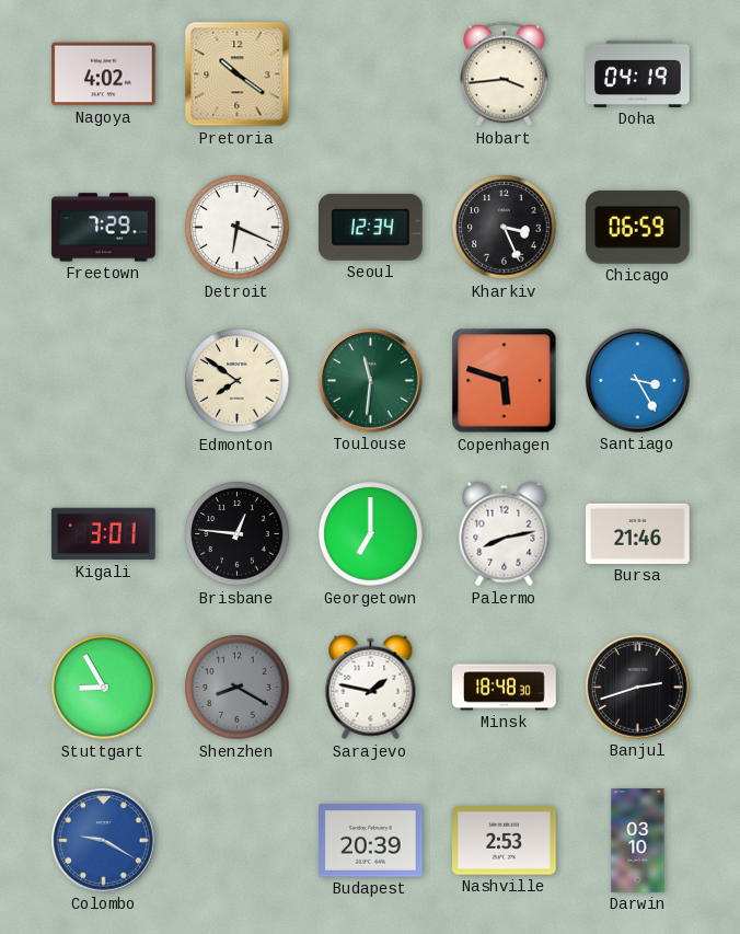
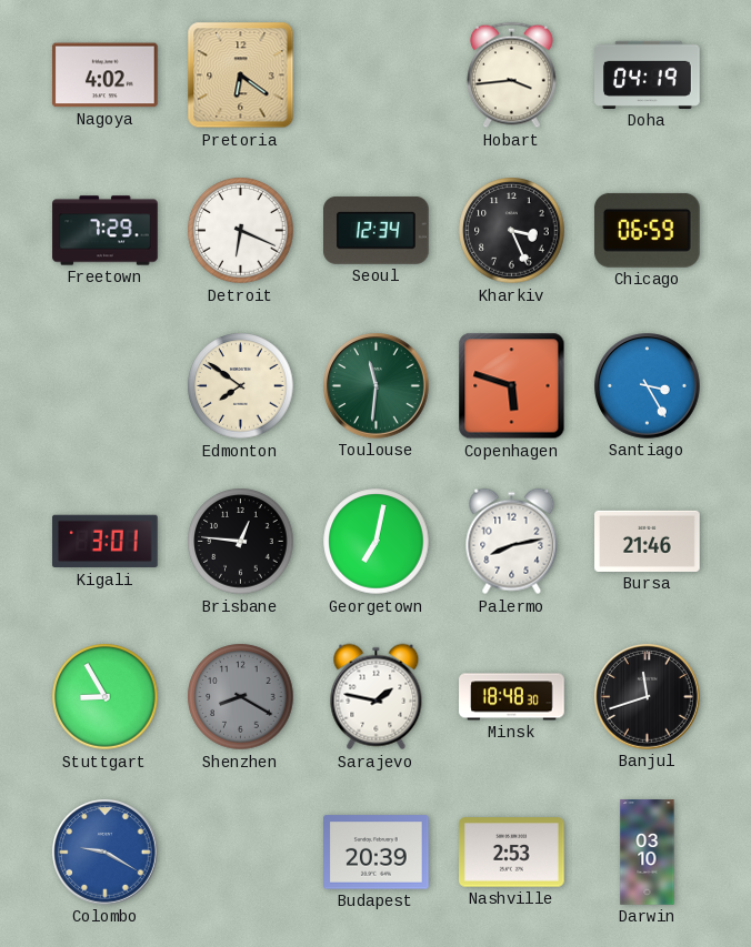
Pretoria: 10:21 -> 6:21 (241, 75)
Georgetown: 7:00 -> 7:02 (377, 542)
Banjul: 2:42 -> 11:42 (648, 697)
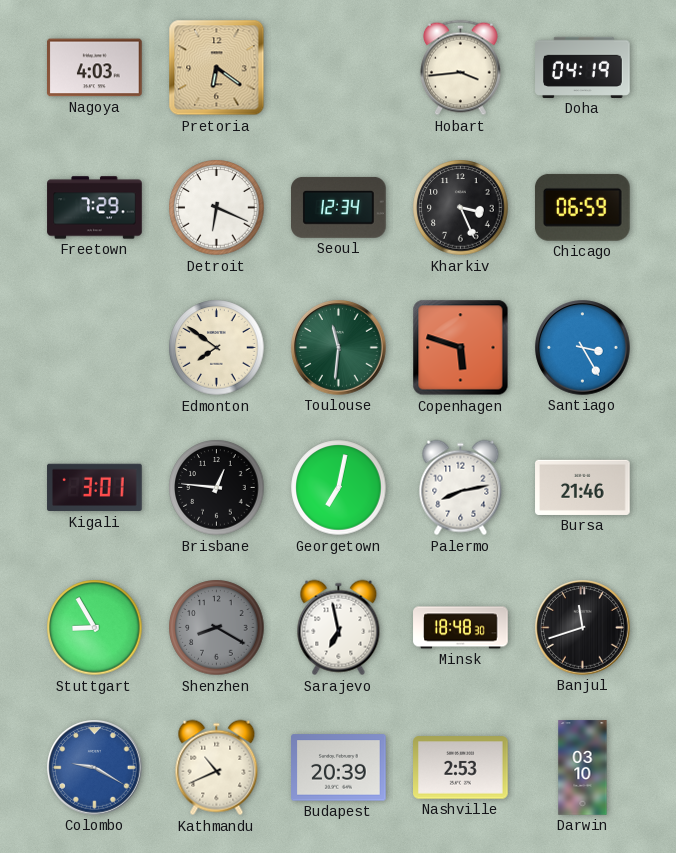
Nagoya: 4:02 -> 4:03 (95, 68)
Sarajevo: 1:47 -> 6:58 (339, 628)
Kathmandu: none -> 10:41 (217, 768)
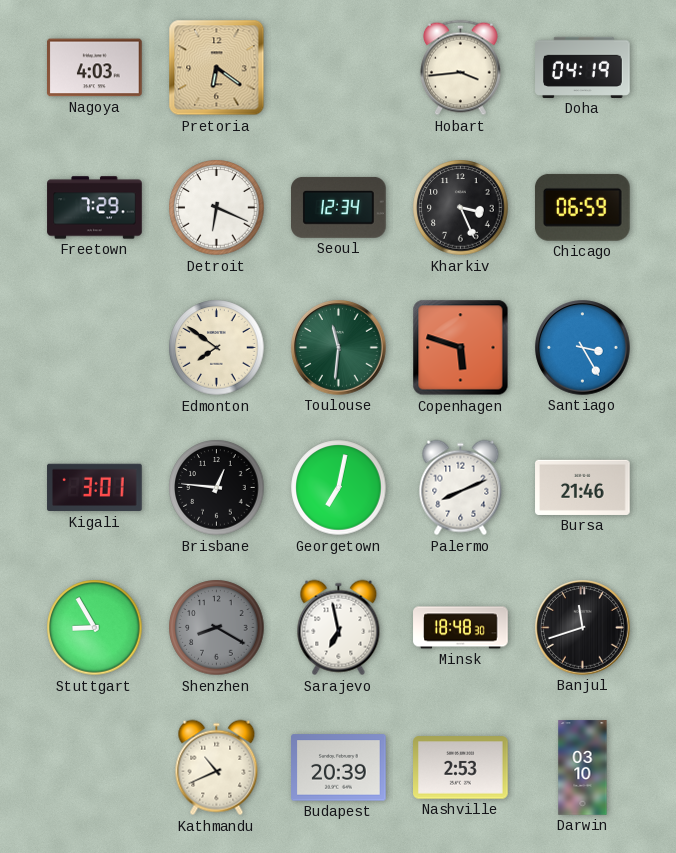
Palermo: 8:13 -> 8:11 (461, 488)
Colombo: 9:20 -> none (95, 768)
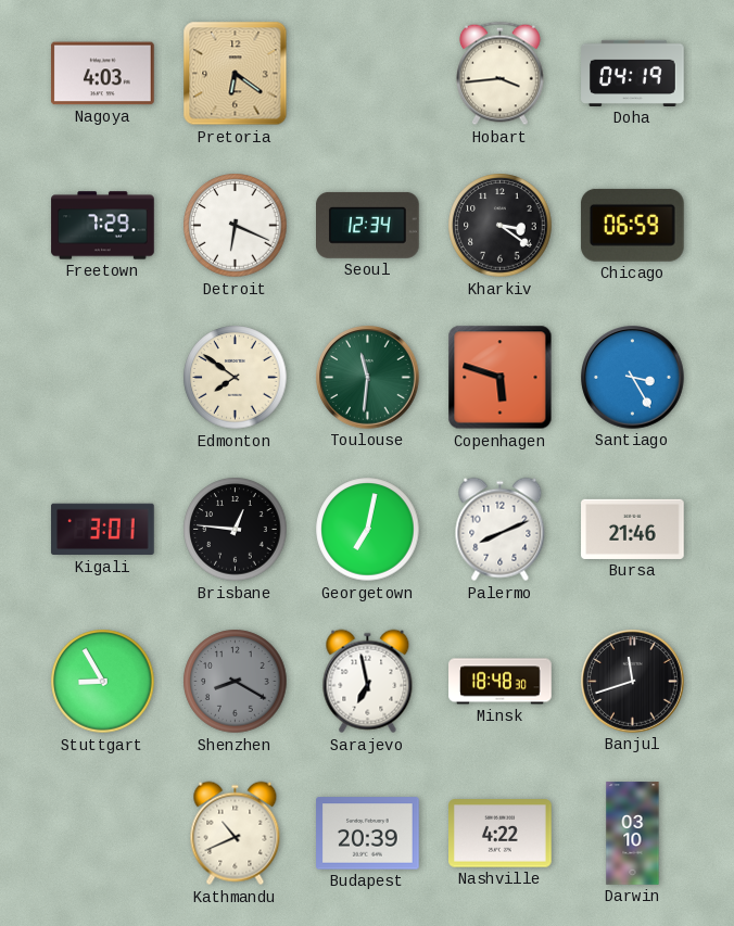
Kharkiv: 3:26 -> 3:21 (501, 226)
Nashville: 2:53 -> 4:22 (501, 834)
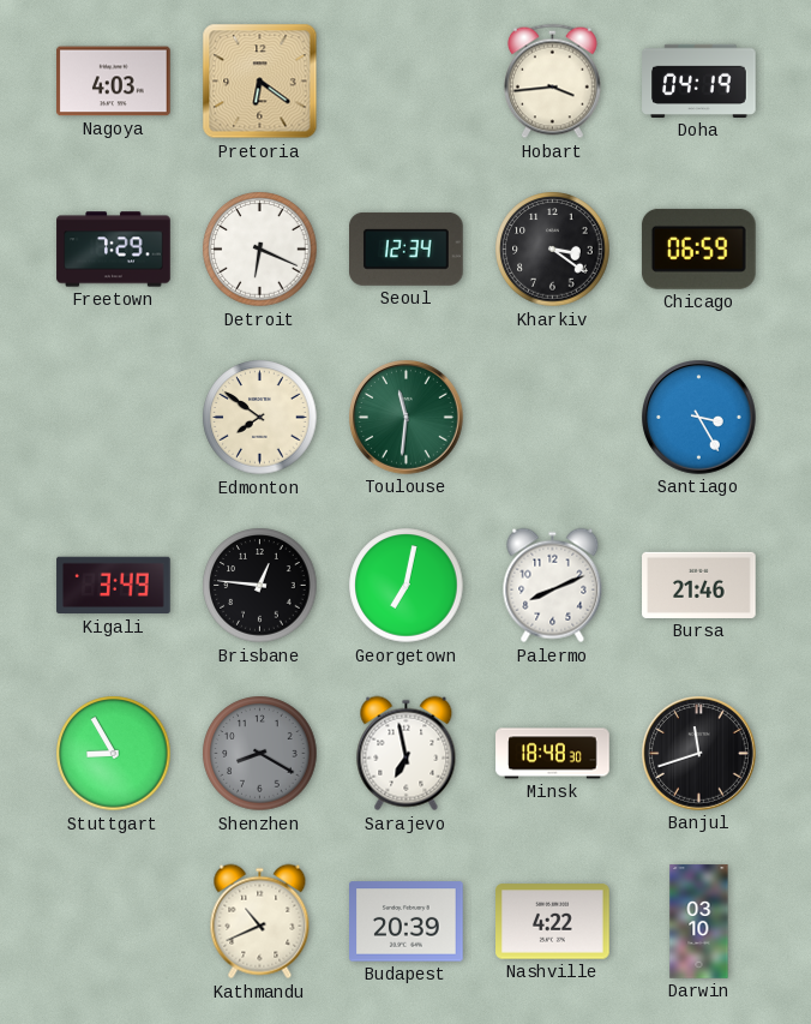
Copenhagen: 5:48 -> none (501, 378)
Kigali: 3:01 -> 3:49 (114, 586)
